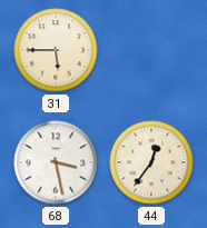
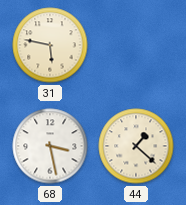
31: 5:45 -> 5:47 (50, 45)
44: 12:36 -> 1:22 (136, 146)
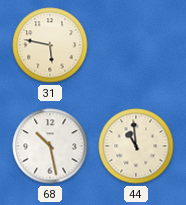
68: 3:28 -> 10:28 (50, 146)
44: 1:22 -> 10:59 (136, 146)
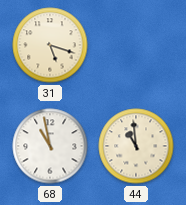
31: 5:47 -> 5:18 (50, 45)
68: 10:28 -> 10:58 (50, 146)
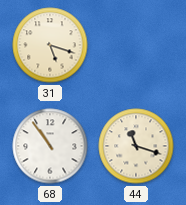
68: 10:58 -> 10:54 (50, 146)
44: 10:59 -> 11:18 (136, 146)
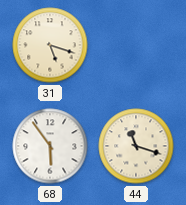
68: 10:54 -> 5:54 (50, 146)
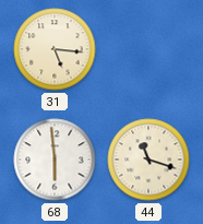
31: 5:18 -> 5:16 (55, 49)
68: 5:54 -> 5:59 (55, 160)
